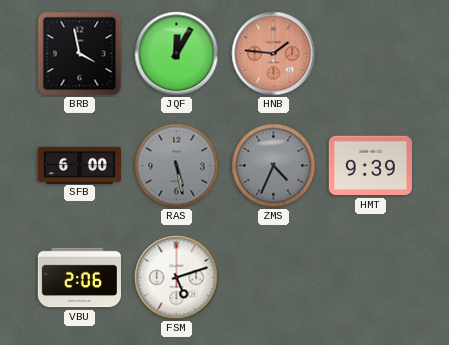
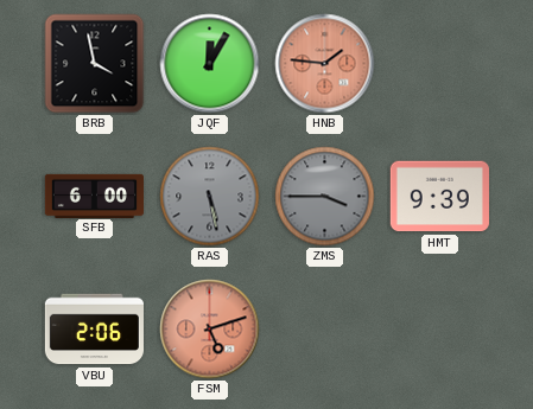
ZMS: 4:34 -> 3:45 (325, 197)
FSM dial: white -> salmon (210, 330)
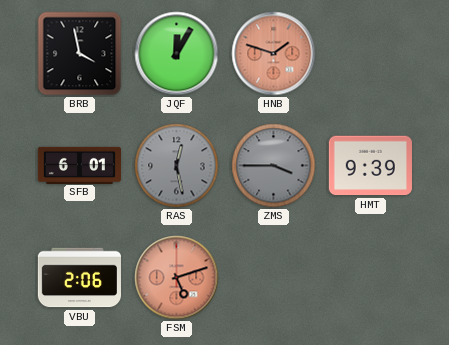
HNB: 1:46 -> 1:48 (274, 54)
SFB: 6:00 -> 6:01 (79, 165)
RAS: 5:28 -> 12:28 (177, 166)
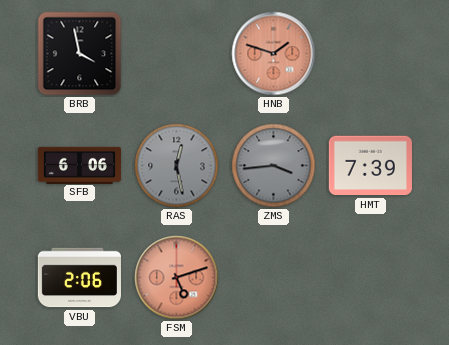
JQF: 12:05 -> none (177, 54)
SFB: 6:01 -> 6:06 (79, 165)
ZMS: 3:45 -> 3:44 (274, 166)
HMT: 9:39 -> 7:39 (370, 166)
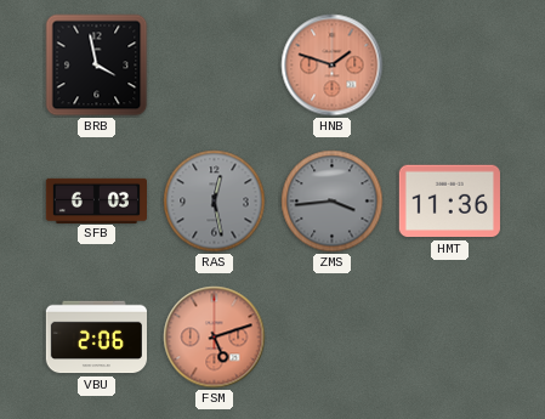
SFB: 6:06 -> 6:03 (96, 200)
HMT: 7:39 -> 11:36 (449, 202)
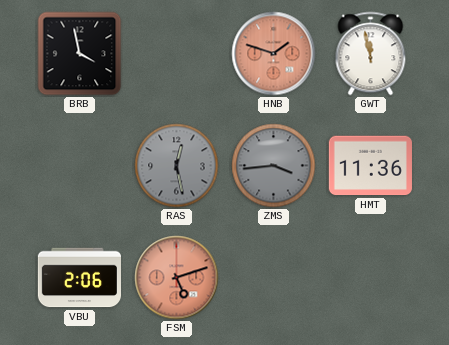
GWT: none -> 11:58 (371, 54)
SFB: 6:03 -> none (96, 200)
